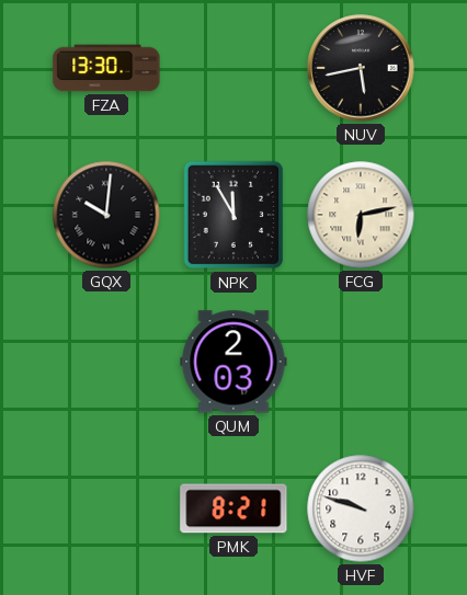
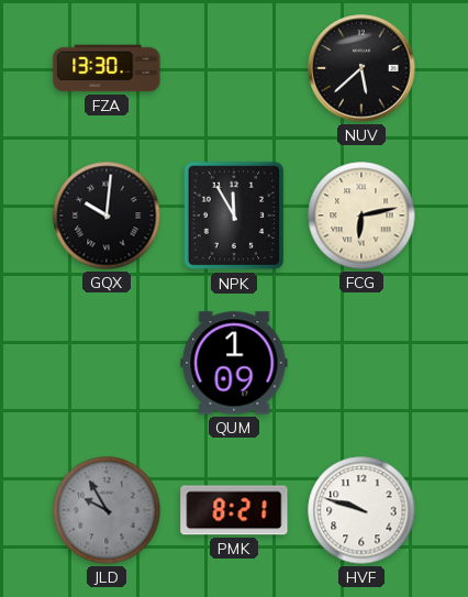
NUV: 5:43 -> 5:38 (361, 68)
QUM: 2:03 -> 1:09 (234, 363)
JLD: none -> 9:55 (107, 510)
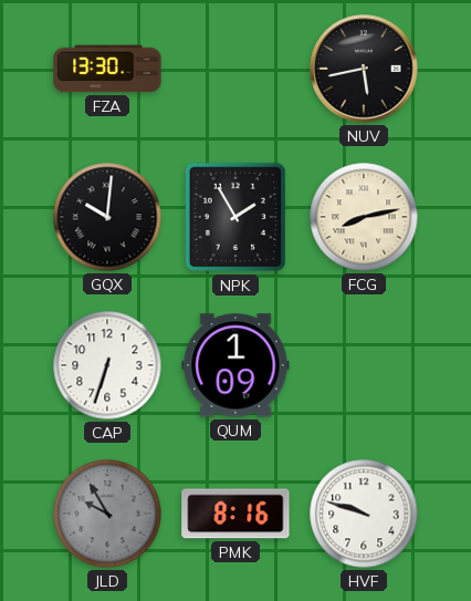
NUV: 5:38 -> 5:43 (364, 69)
NPK: 11:55 -> 1:55 (236, 217)
FCG: 6:13 -> 8:13 (364, 217)
CAP: none -> 6:33 (107, 365)
PMK: 8:21 -> 8:16 (236, 514)
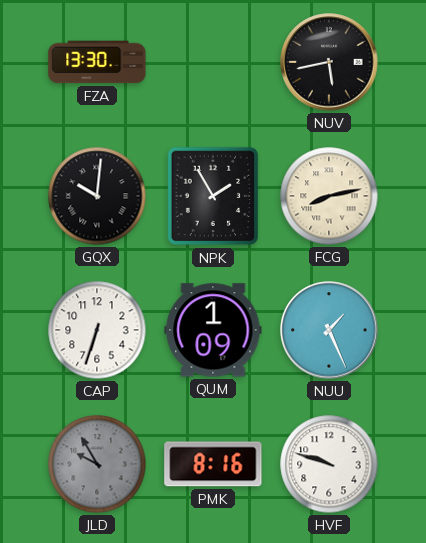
NUU: none -> 1:26 (329, 330)
